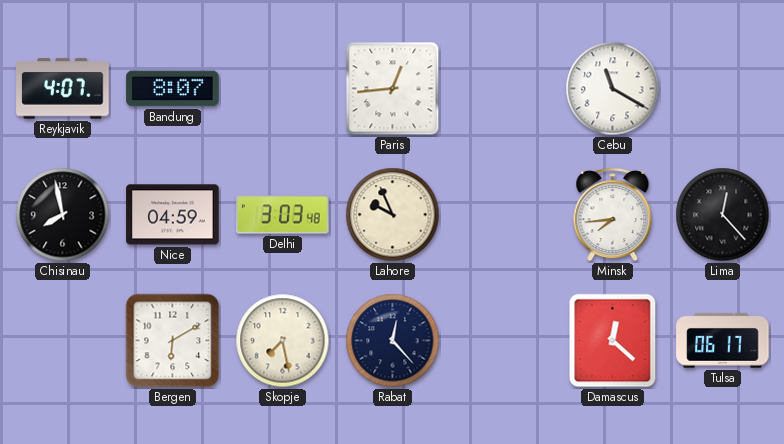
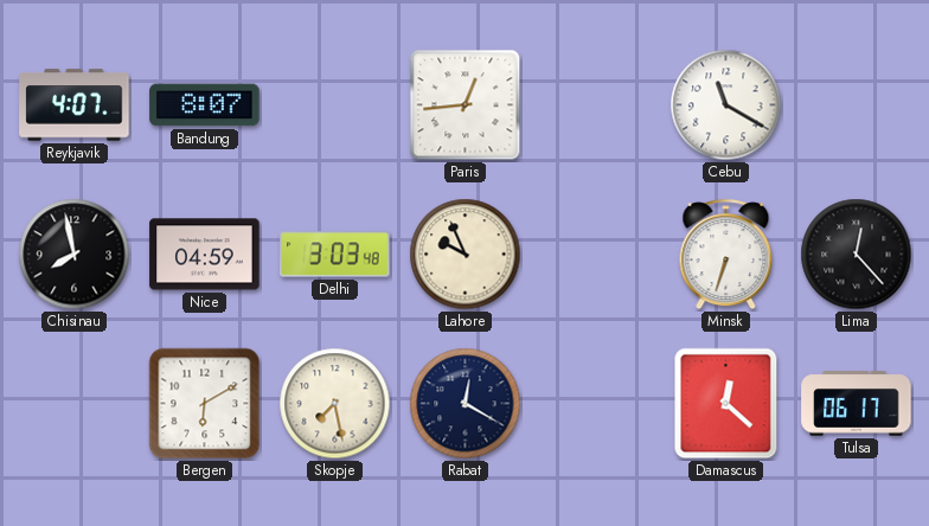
Minsk: 7:44 -> 6:33 (726, 255)
Rabat: 12:23 -> 12:20 (466, 404)
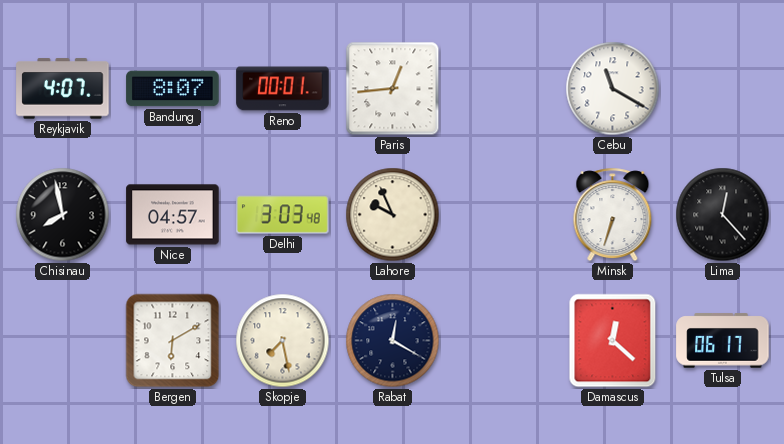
Reno: none -> 00:01 (283, 89)
Nice: 04:59 -> 04:57 (173, 215)
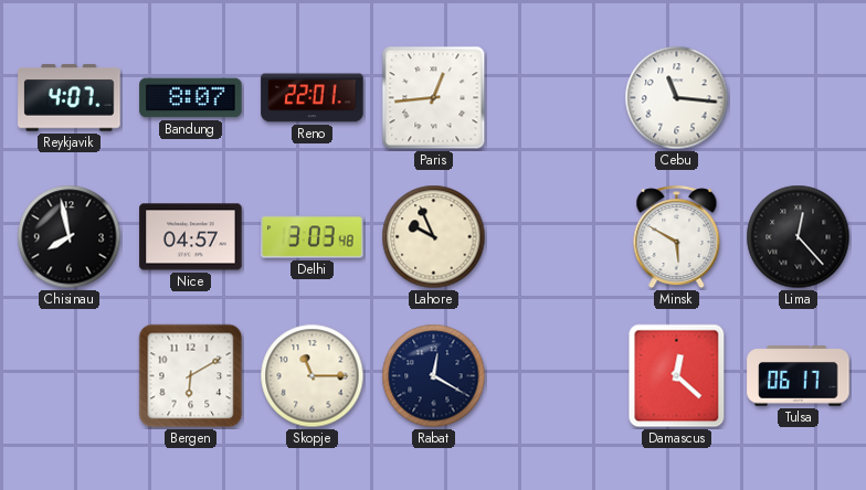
Reno: 00:01 -> 22:01 (313, 98)
Cebu: 11:20 -> 11:16 (677, 98)
Minsk: 6:33 -> 5:50 (677, 237)
Skopje: 7:28 -> 11:15 (313, 376)
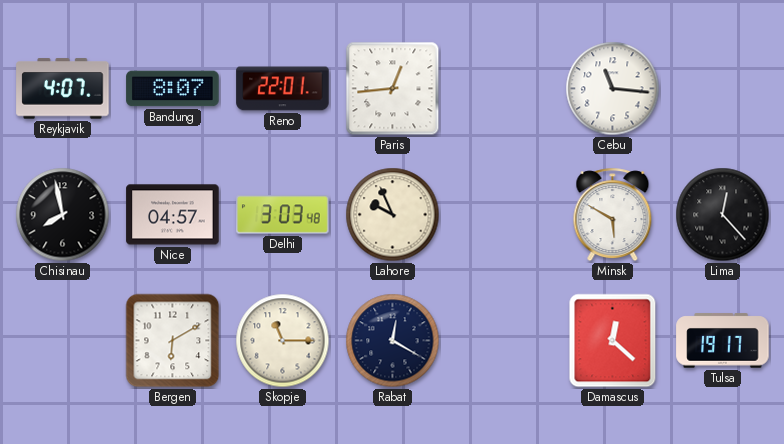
Tulsa: 06:17 -> 19:17 (723, 341)
